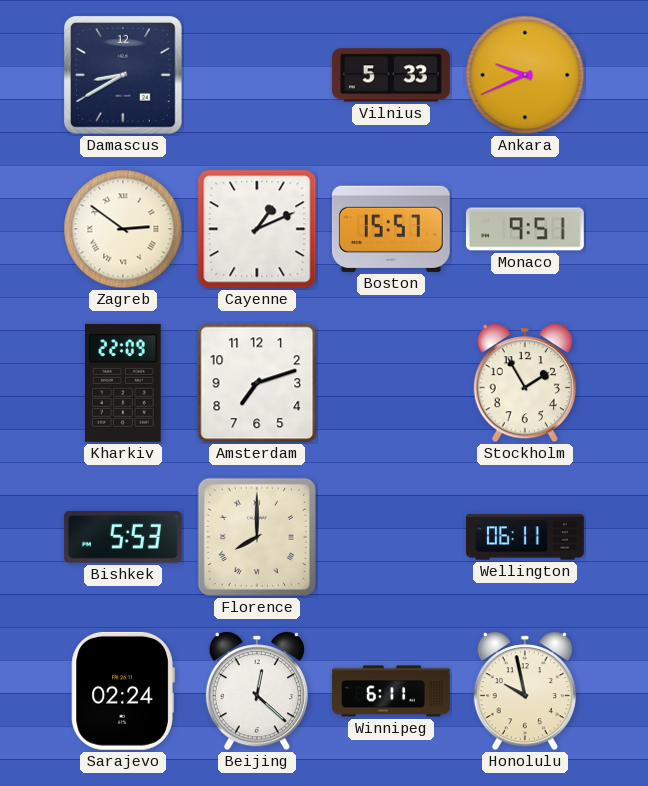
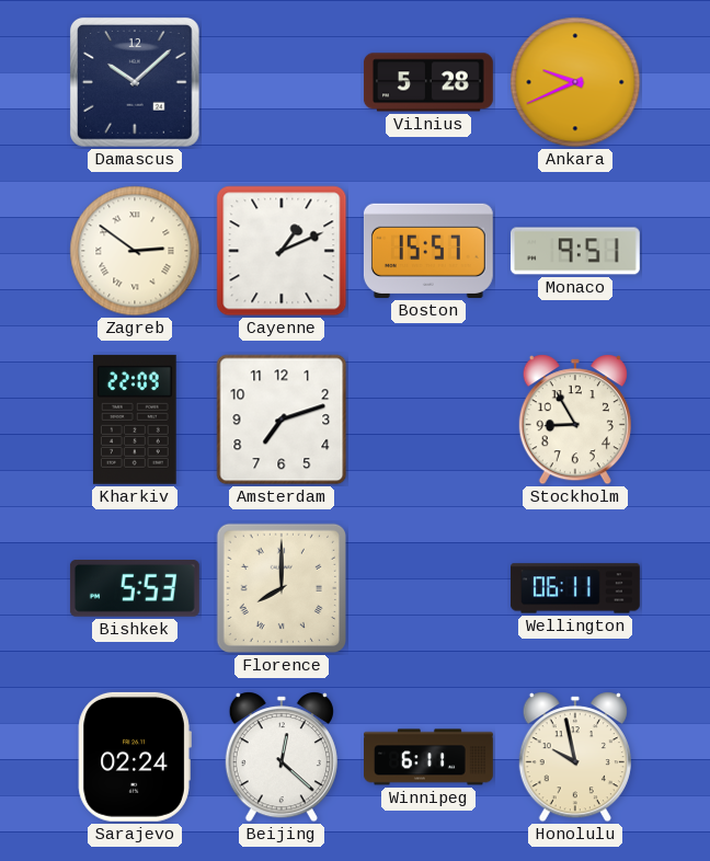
Damascus: 8:40 -> 10:08 (136, 83)
Vilnius: 5:33 -> 5:28 (428, 82)
Stockholm: 1:55 -> 8:55 (575, 420)
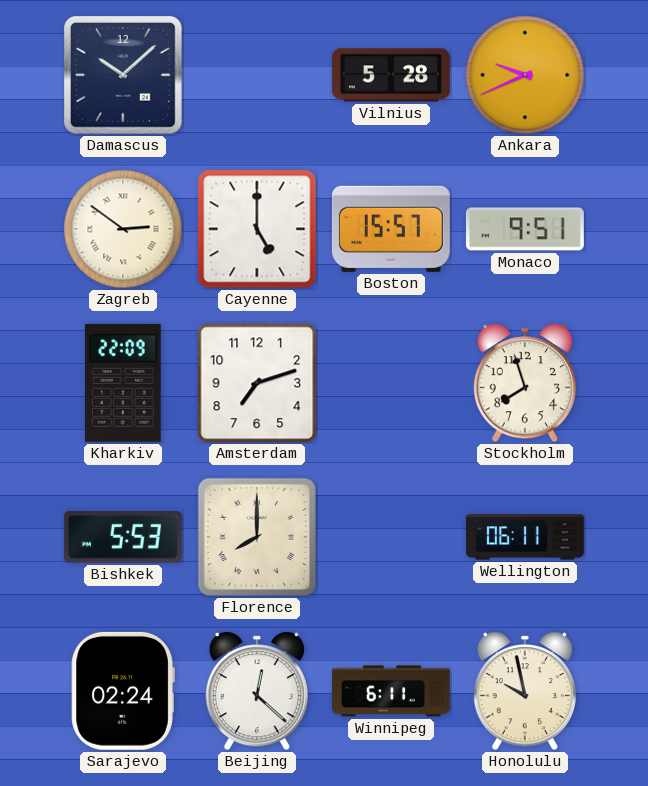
Cayenne: 1:11 -> 5:00 (257, 229)
Stockholm: 8:55 -> 7:57 (525, 383)
